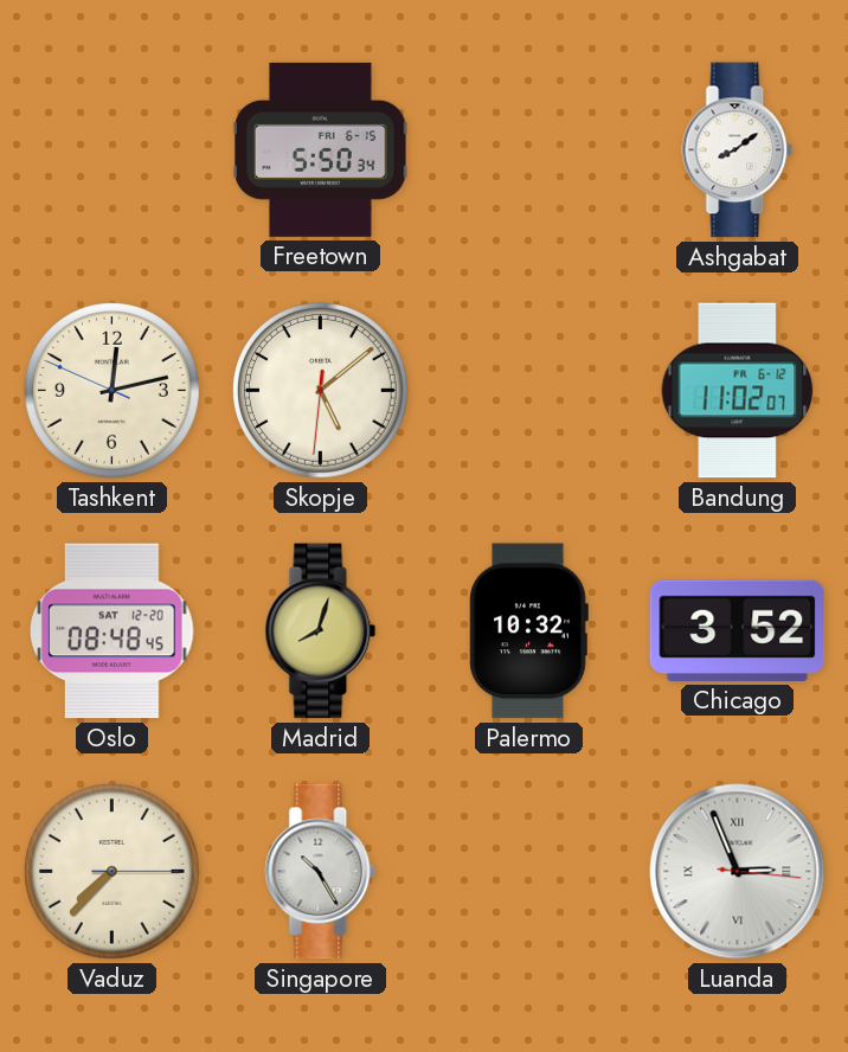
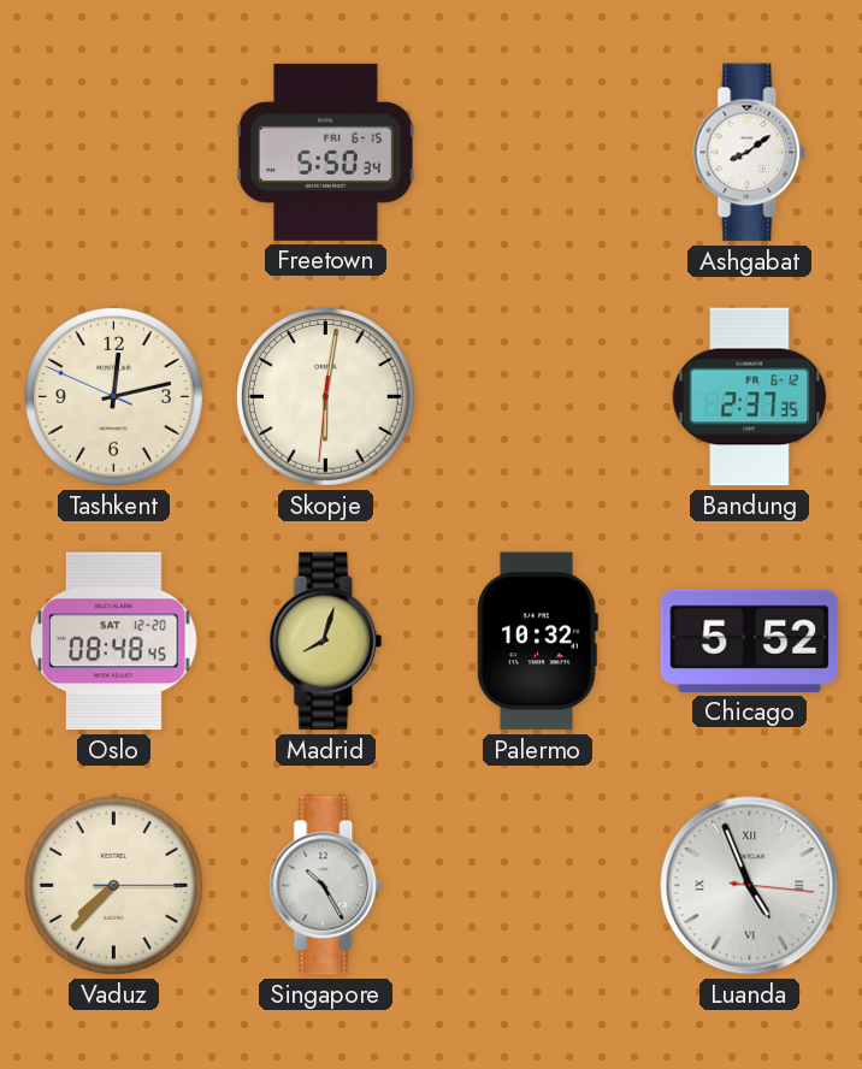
Skopje: 5:08 -> 6:01 (326, 397)
Bandung: 11:02 -> 2:37 (750, 397)
Chicago: 3:52 -> 5:52 (750, 640)
Luanda: 2:56 -> 4:56 (750, 886)
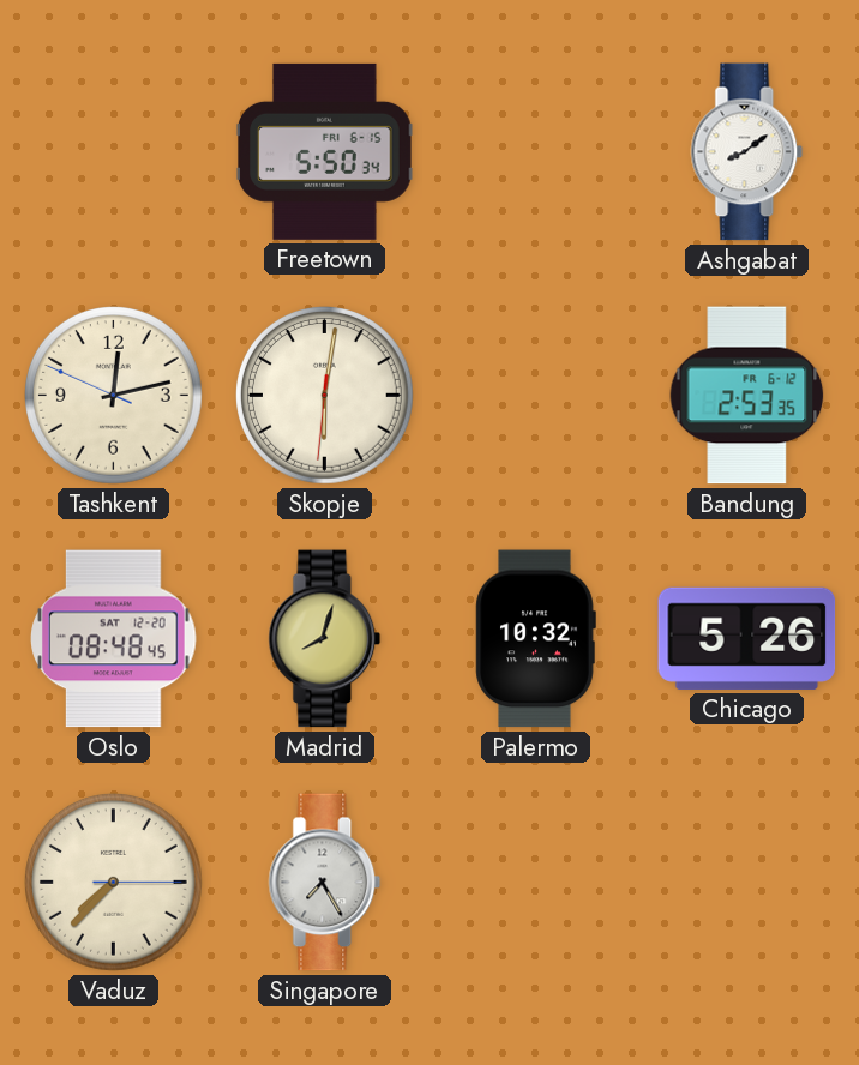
Bandung: 2:37 -> 2:53 (747, 396)
Chicago: 5:52 -> 5:26 (747, 638)
Singapore: 10:25 -> 7:25 (325, 883)
Luanda: 4:56 -> none (750, 886)
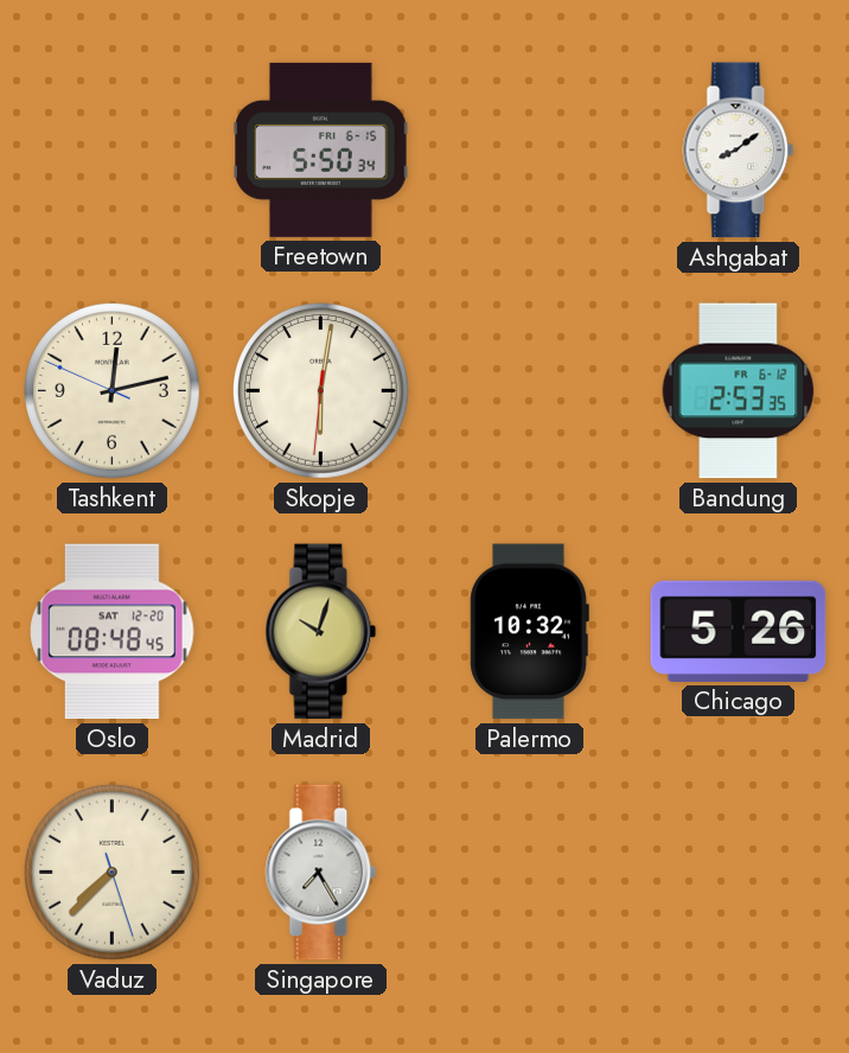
Madrid: 8:03 -> 10:03 (321, 632)
Vaduz: 7:37:15 -> 7:37:27 (113, 873)
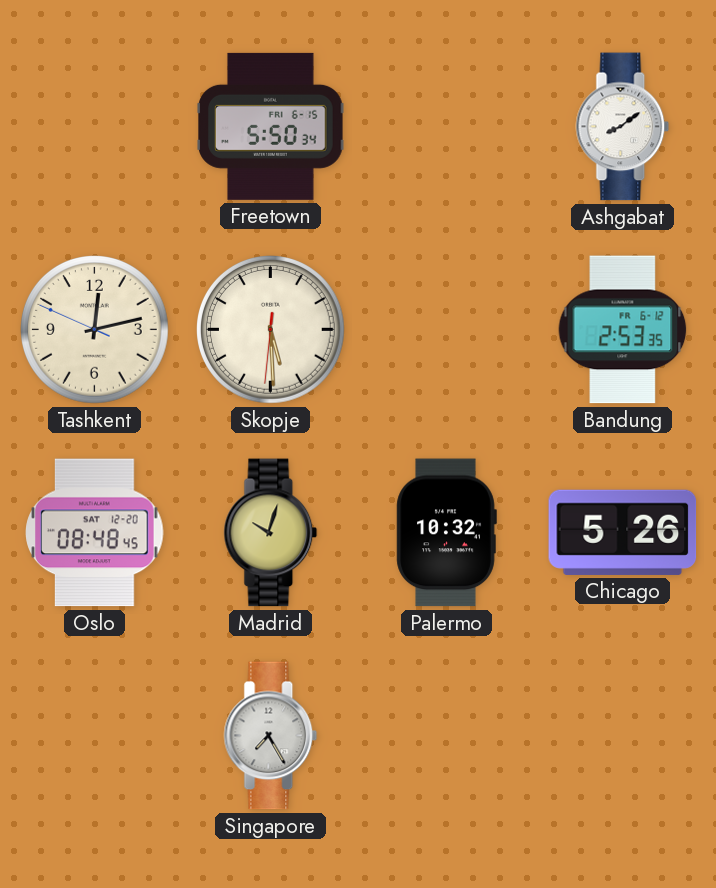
Skopje: 6:01 -> 5:29 (271, 330)
Vaduz: 7:37 -> none (113, 873)
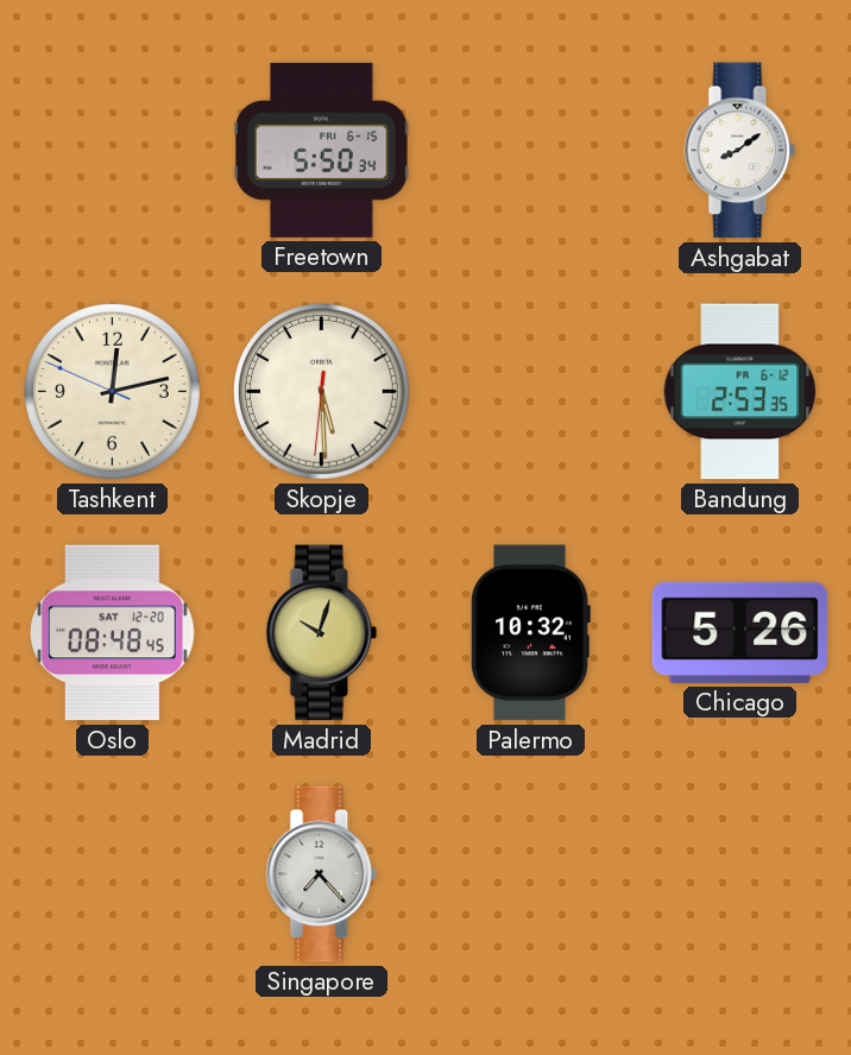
Singapore: 7:25 -> 7:23 (322, 874)
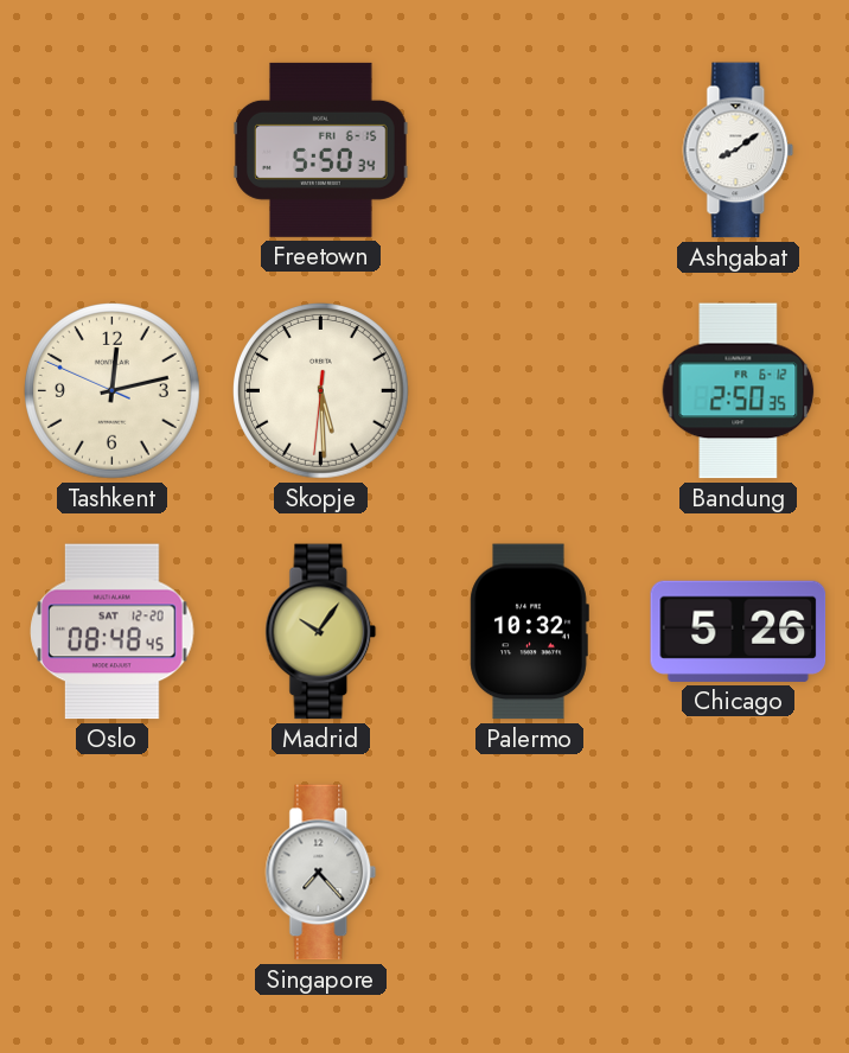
Bandung: 2:53 -> 2:50 (739, 391)
Madrid: 10:03 -> 10:06 (321, 632)
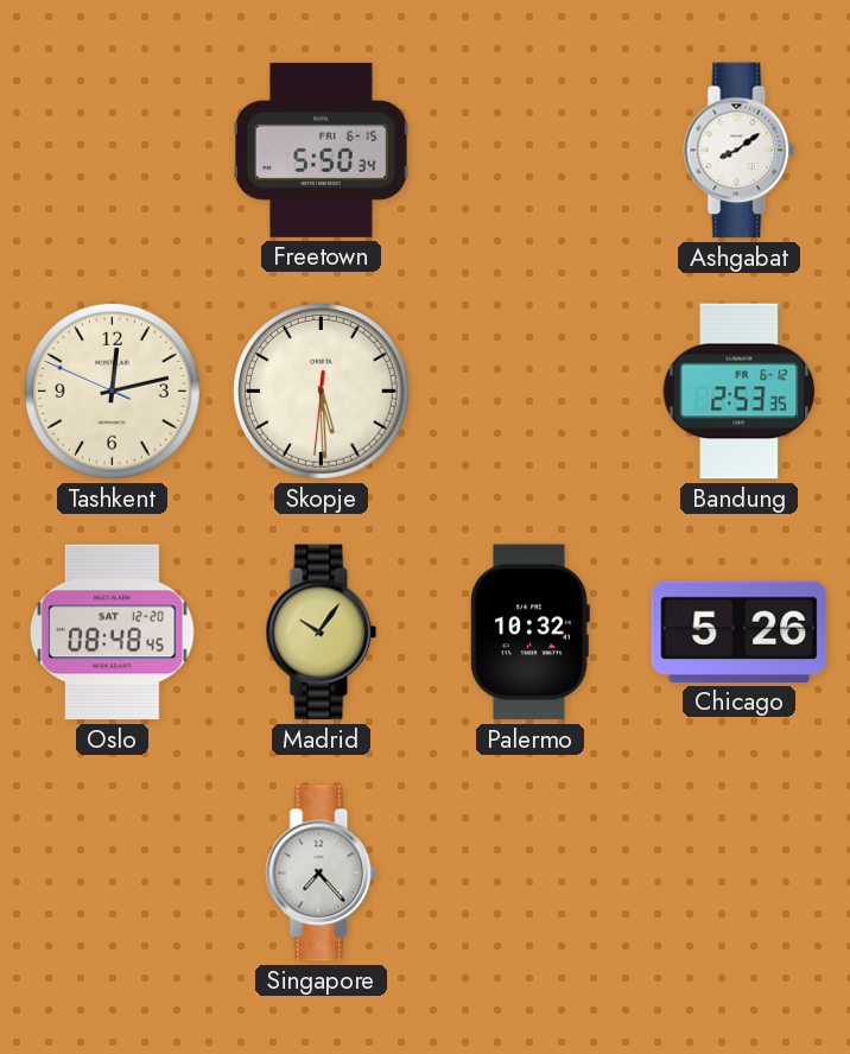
Bandung: 2:50 -> 2:53 (740, 392)
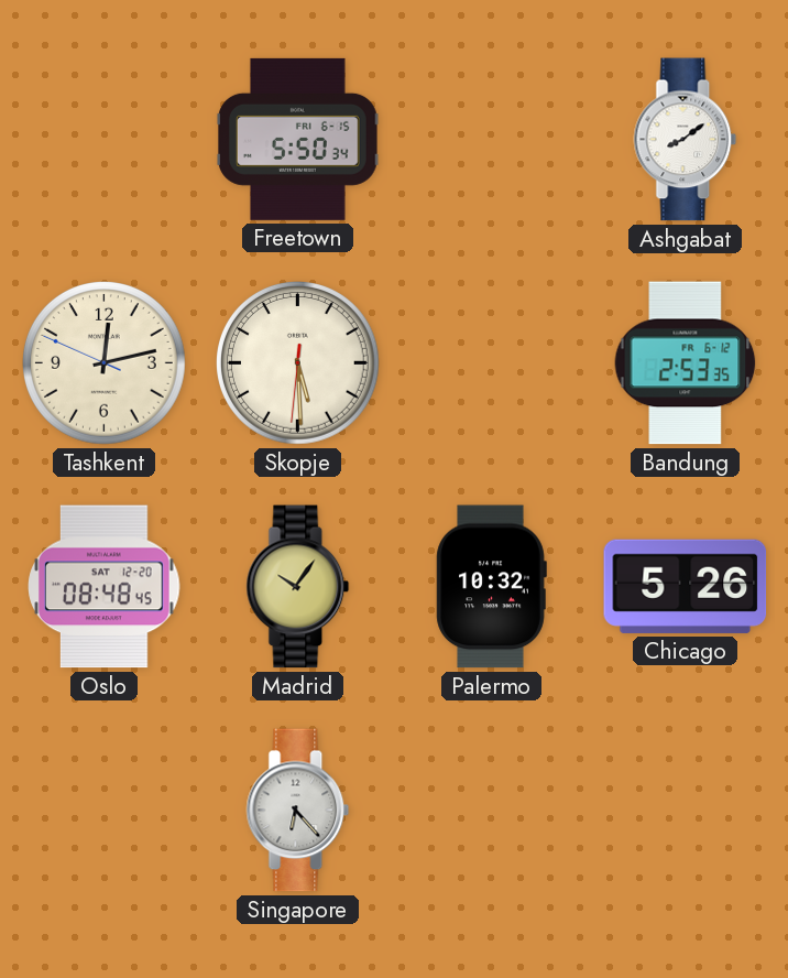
Singapore: 7:23 -> 6:23 (298, 811)
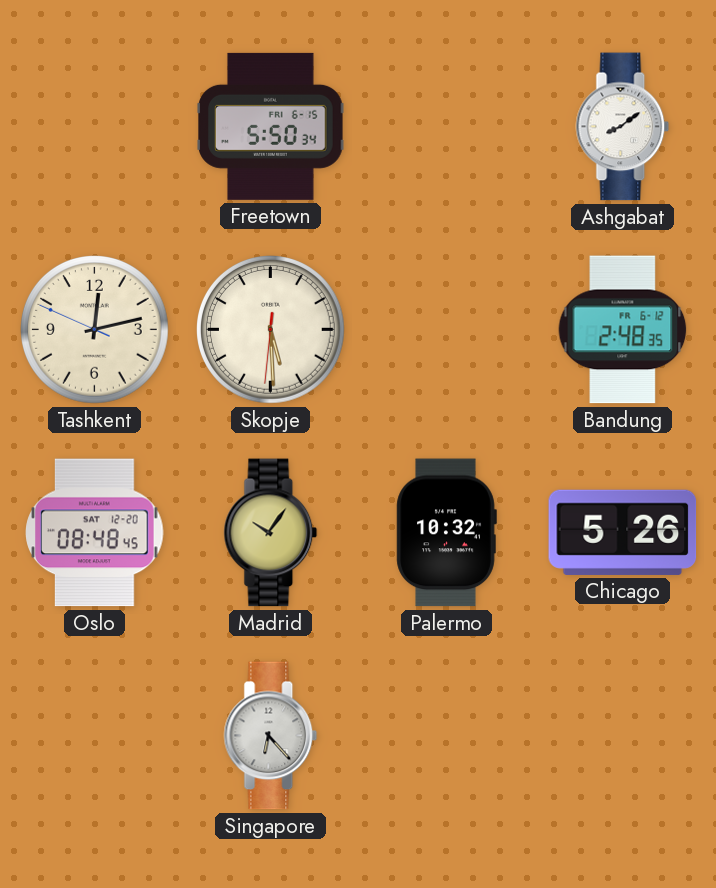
Bandung: 2:53 -> 2:48 (623, 330)
